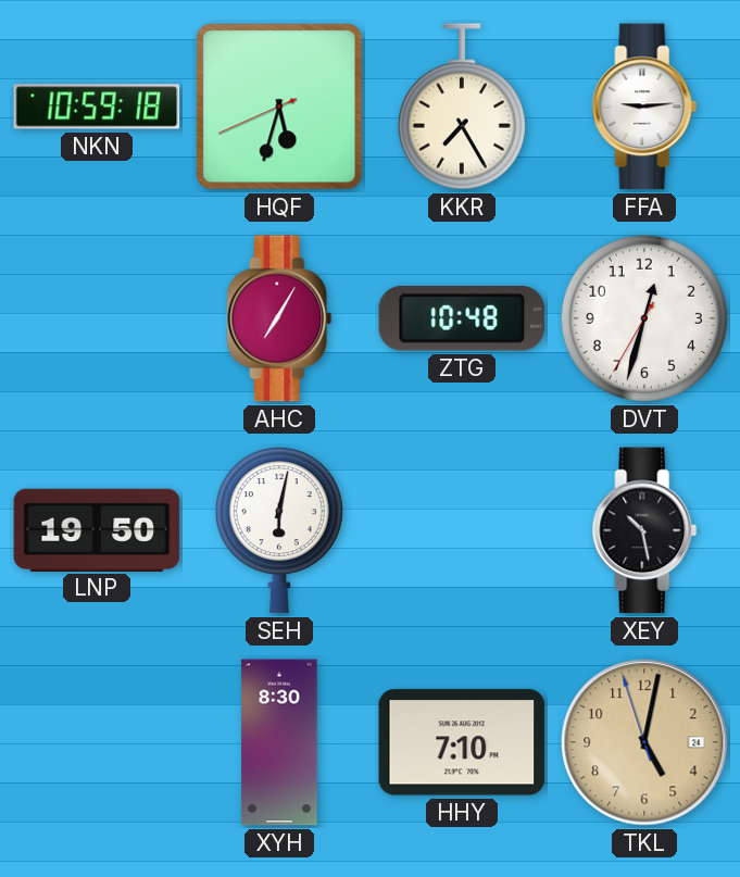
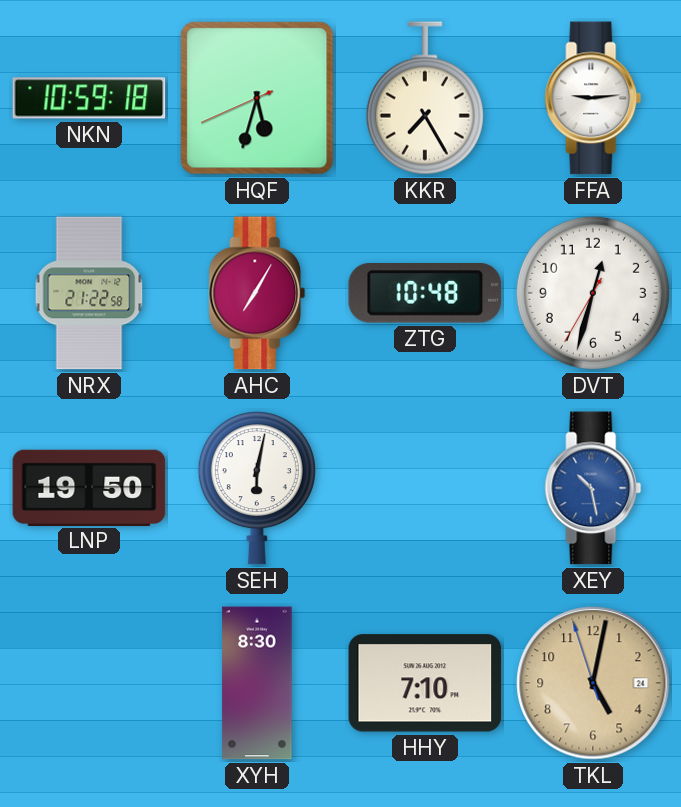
NRX: none -> 21:22 (89, 293)
XEY dial: black -> blue (593, 488)
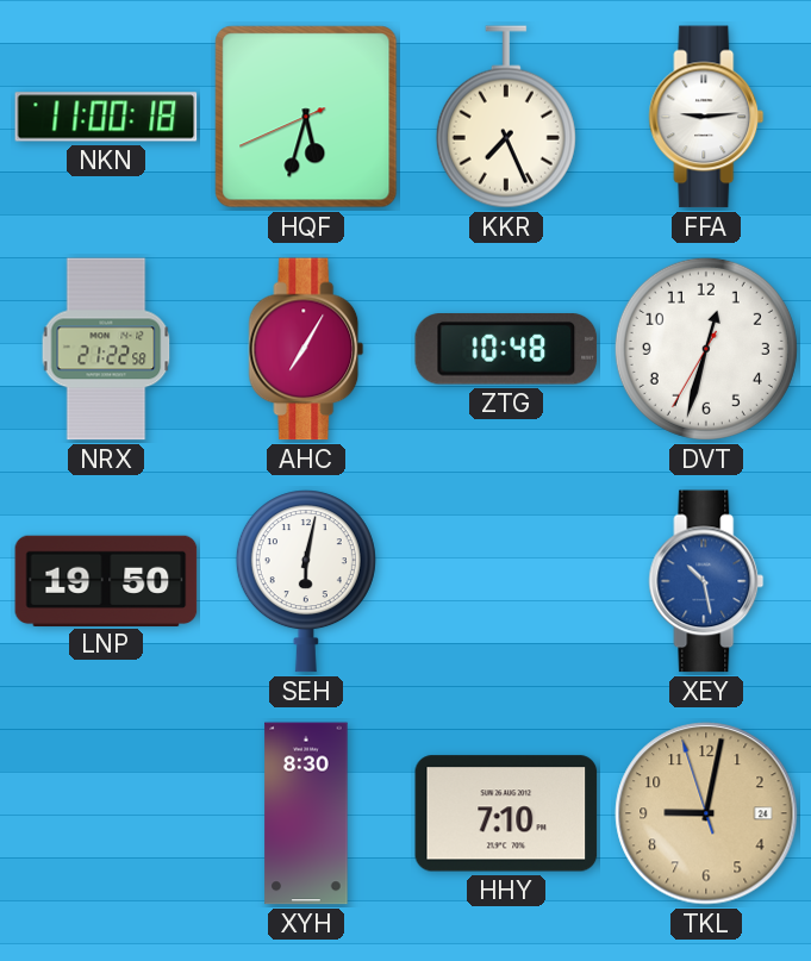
NKN: 10:59 -> 11:00 (106, 117)
KKR: 7:25 -> 7:26 (506, 117)
TKL: 5:01 -> 9:01 (706, 813)
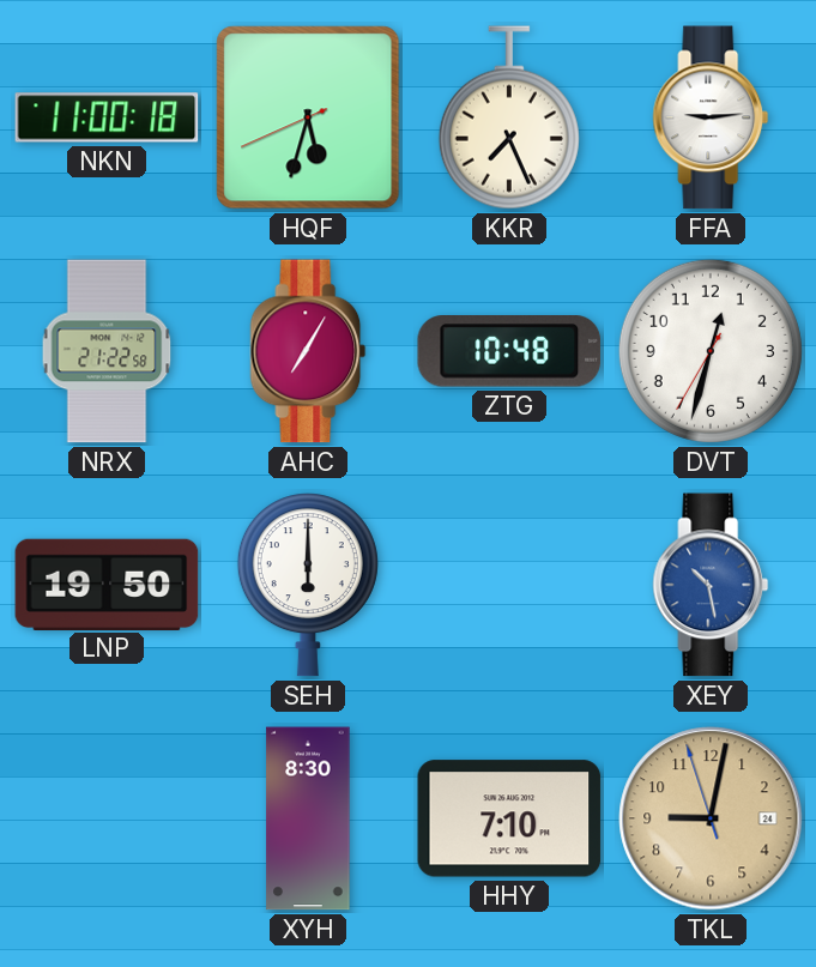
SEH: 6:02 -> 6:00 (308, 585)
